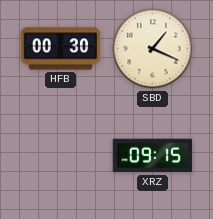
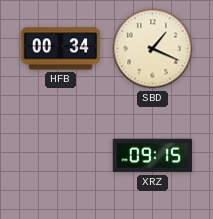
HFB: 00:30 -> 00:34 (61, 49)
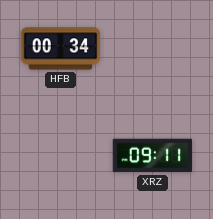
SBD: 1:19 -> none (153, 49)
XRZ: 09:15 -> 09:11 (153, 156)
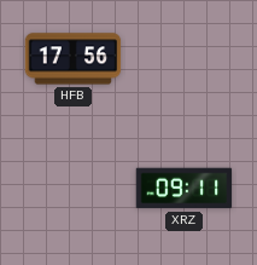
HFB: 00:34 -> 17:56 (74, 59)
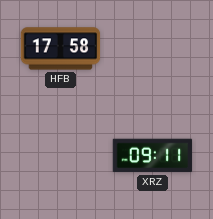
HFB: 17:56 -> 17:58 (61, 49)
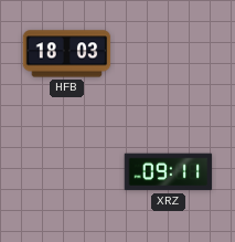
HFB: 17:58 -> 18:03 (67, 54)
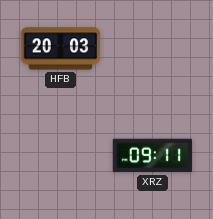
HFB: 18:03 -> 20:03 (61, 49)
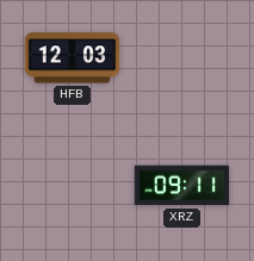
HFB: 20:03 -> 12:03 (73, 58)
